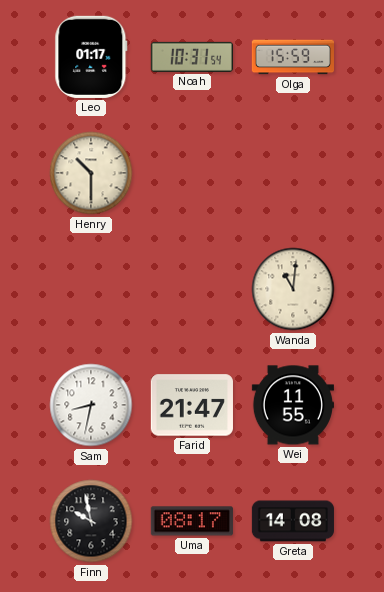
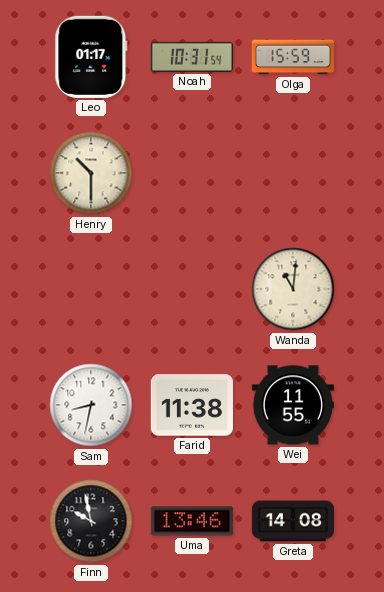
Farid: 21:47 -> 11:38 (192, 405)
Uma: 08:17 -> 13:46 (192, 521)
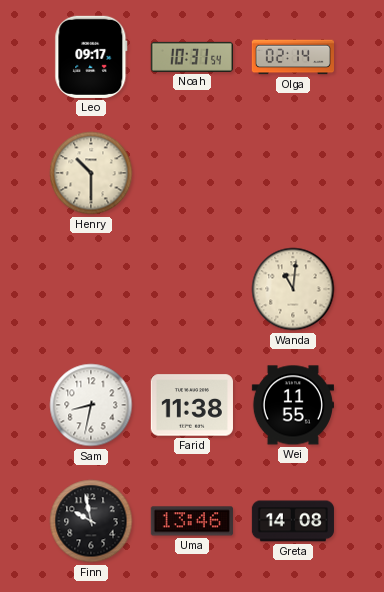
Leo: 01:17 -> 09:17 (91, 57)
Olga: 15:59 -> 02:14 (292, 57)
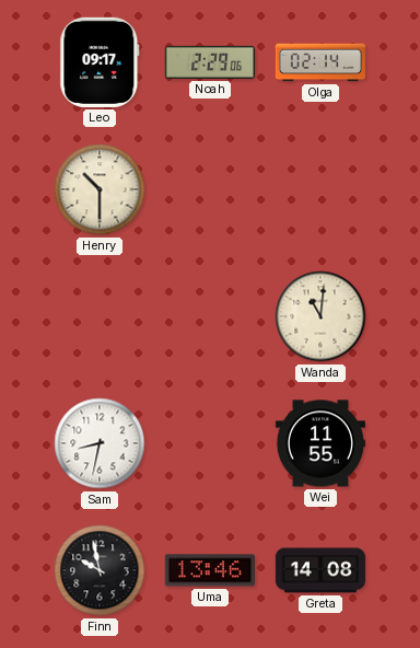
Noah: 10:31 -> 2:29 (210, 62)
Farid: 11:38 -> none (192, 405)
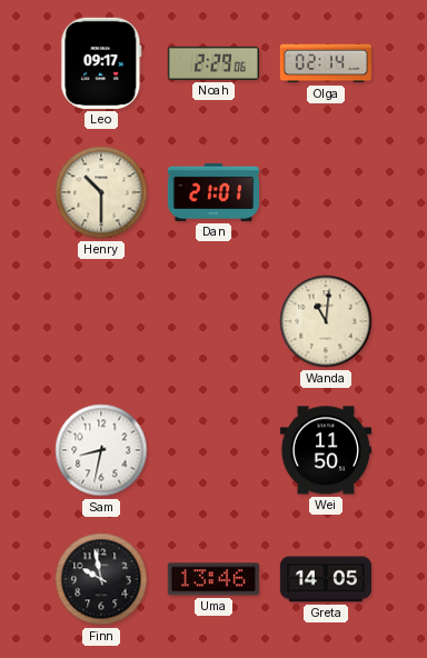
Dan: none -> 21:01 (212, 192)
Wei: 11:55 -> 11:50 (326, 450)
Greta: 14:08 -> 14:05 (326, 579)
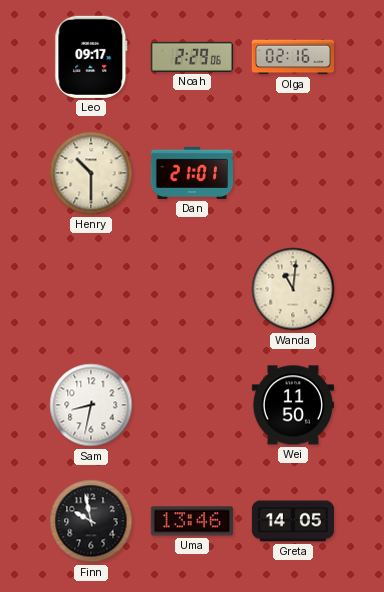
Olga: 02:14 -> 02:16 (292, 57)
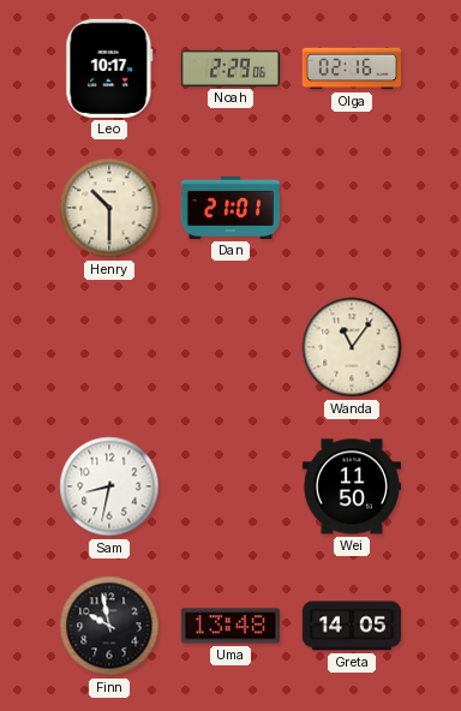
Leo: 09:17 -> 10:17 (109, 68)
Wanda: 11:01 -> 11:06 (352, 347)
Uma: 13:46 -> 13:48 (230, 626)
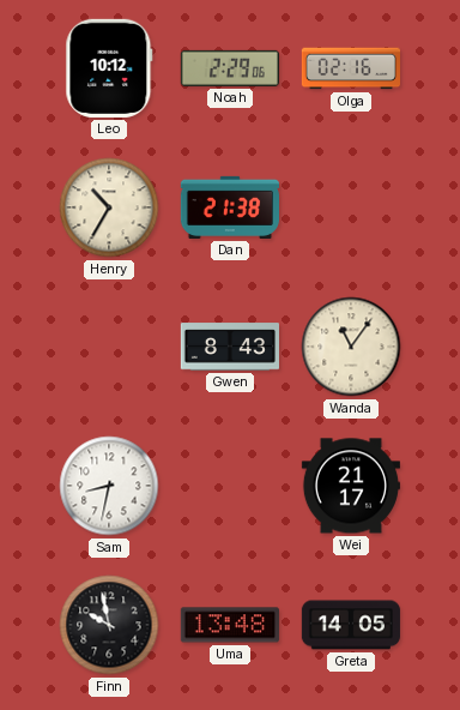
Leo: 10:17 -> 10:12 (109, 68)
Henry: 10:30 -> 10:35 (109, 207)
Dan: 21:01 -> 21:38 (229, 207)
Gwen: none -> 8:43 (229, 347)
Wei: 11:50 -> 21:17 (351, 486)
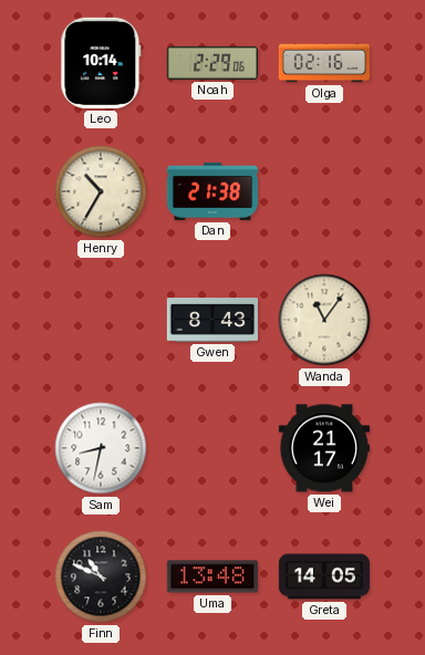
Leo: 10:12 -> 10:14 (101, 63)
Finn: 9:58 -> 10:49 (101, 576)
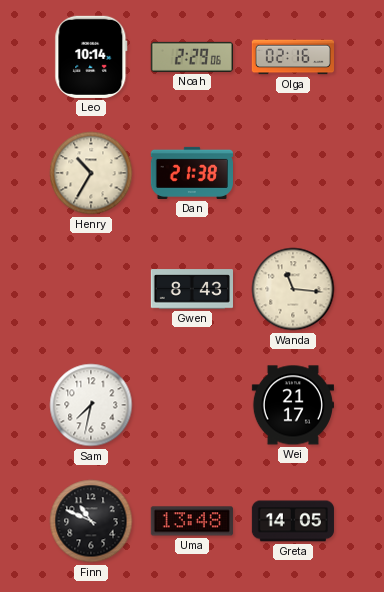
Wanda: 11:06 -> 11:16 (293, 289)
Sam: 8:32 -> 7:32 (91, 405)
